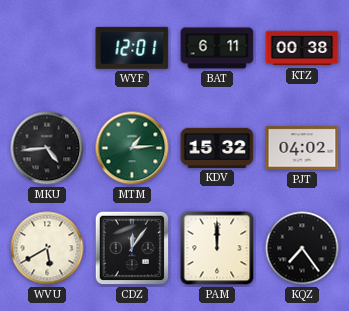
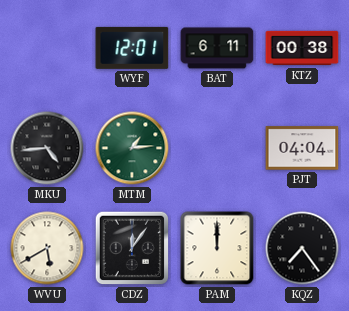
KDV: 15:32 -> none (217, 148)
PJT: 04:02 -> 04:04 (302, 148)
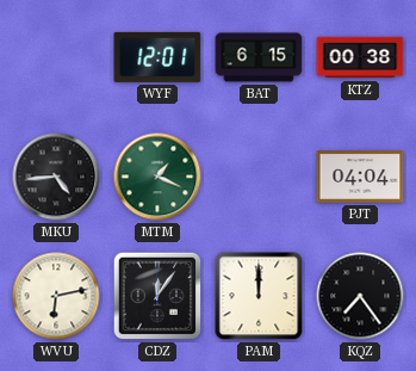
BAT: 6:11 -> 6:15 (259, 57)
MTM: 1:14 -> 1:19 (157, 177)
WVU: 5:40 -> 6:13 (56, 296)
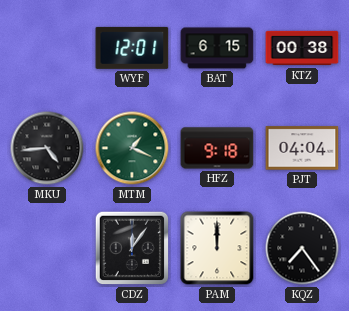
HFZ: none -> 9:18 (217, 148)
WVU: 6:13 -> none (56, 296)
